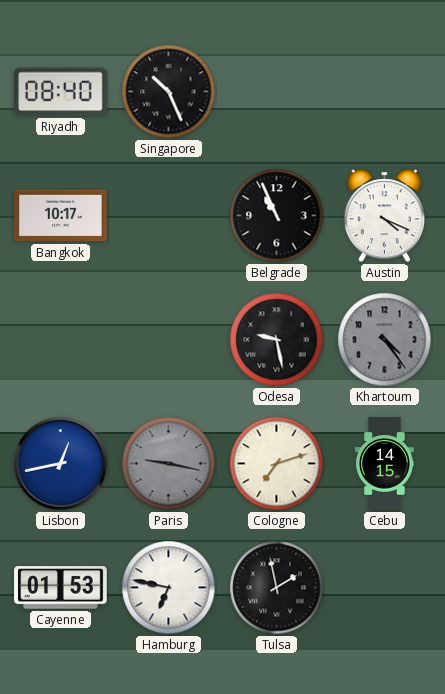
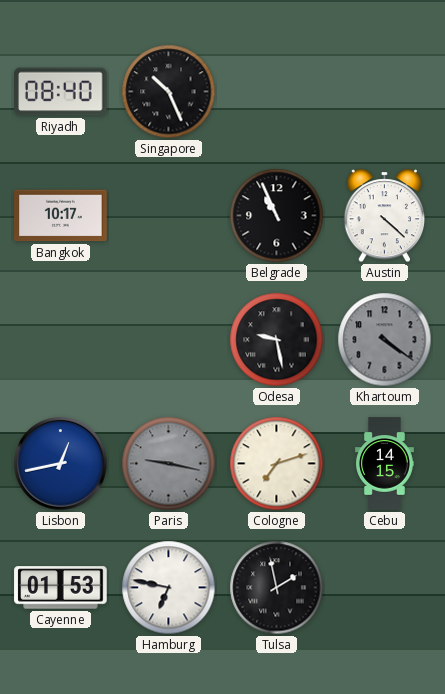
Austin: 4:19 -> 4:22 (384, 216)
Khartoum: 4:24 -> 4:21 (385, 340)
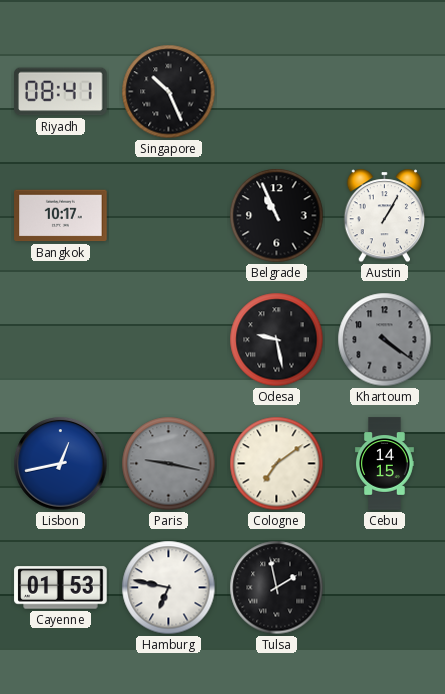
Riyadh: 08:40 -> 08:41 (61, 92)
Austin: 4:22 -> 1:05 (384, 216)
Cologne: 7:12 -> 7:09 (277, 464)
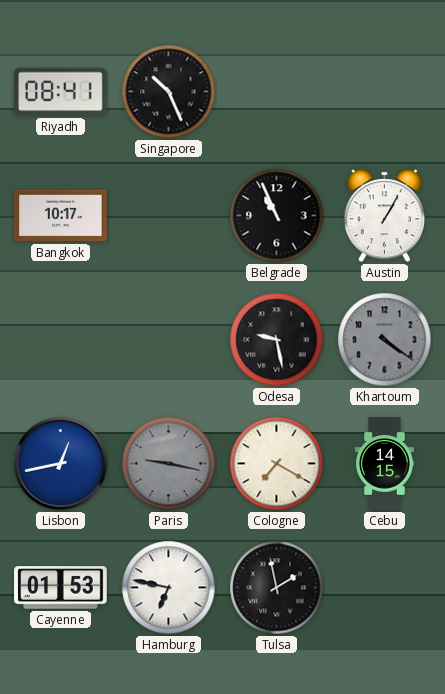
Cologne: 7:09 -> 7:20 (277, 464)
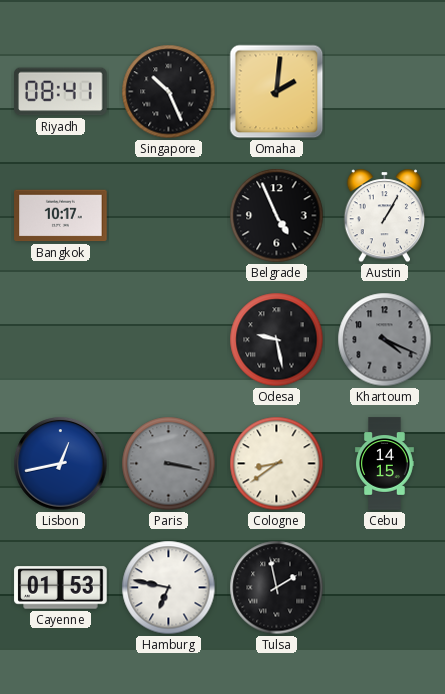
Omaha: none -> 2:01 (277, 92)
Belgrade: 10:56 -> 4:56 (277, 216)
Khartoum: 4:21 -> 4:19 (385, 340)
Paris: 9:17 -> 3:17 (169, 464)
Cologne: 7:20 -> 8:39 (277, 464)
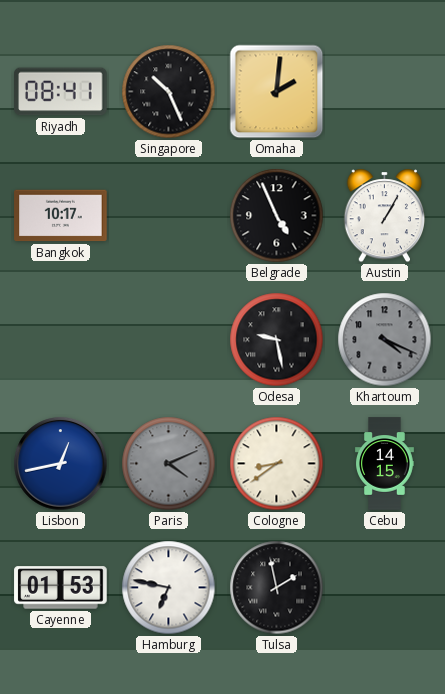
Paris: 3:17 -> 4:11 (169, 464)
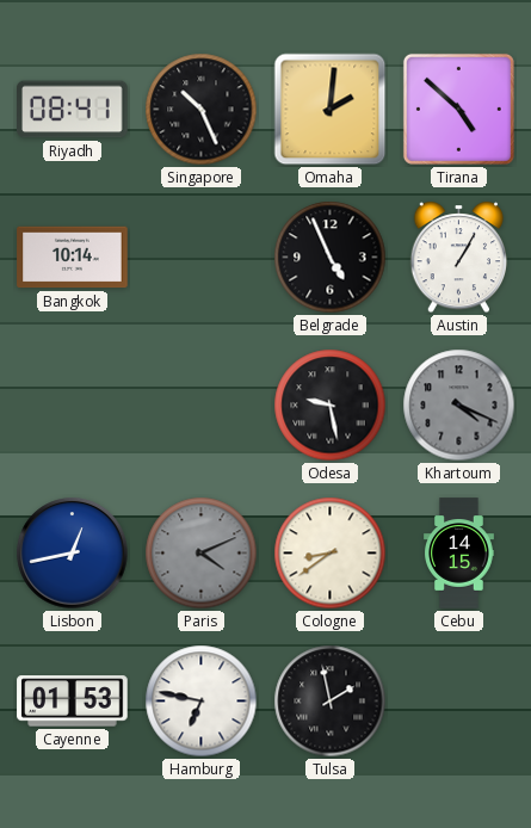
Tirana: none -> 4:52 (458, 109)
Bangkok: 10:17 -> 10:14 (73, 258)
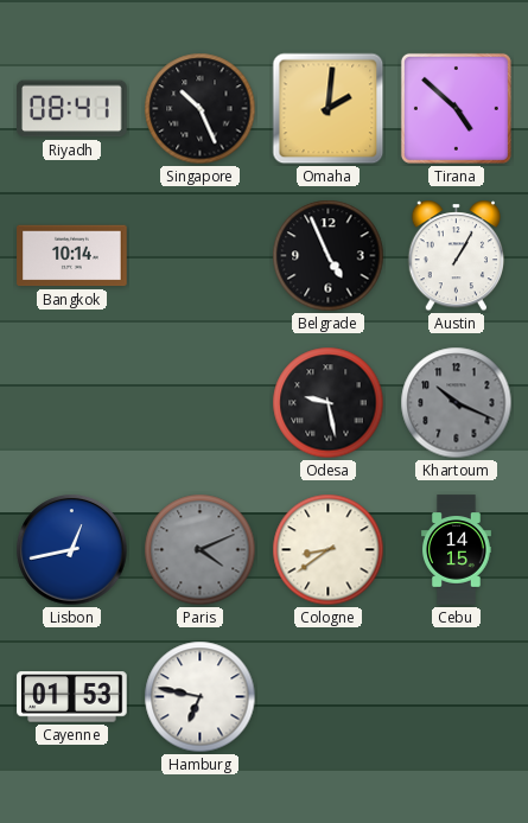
Khartoum: 4:19 -> 10:19 (457, 403)
Tulsa: 1:58 -> none (331, 702)
